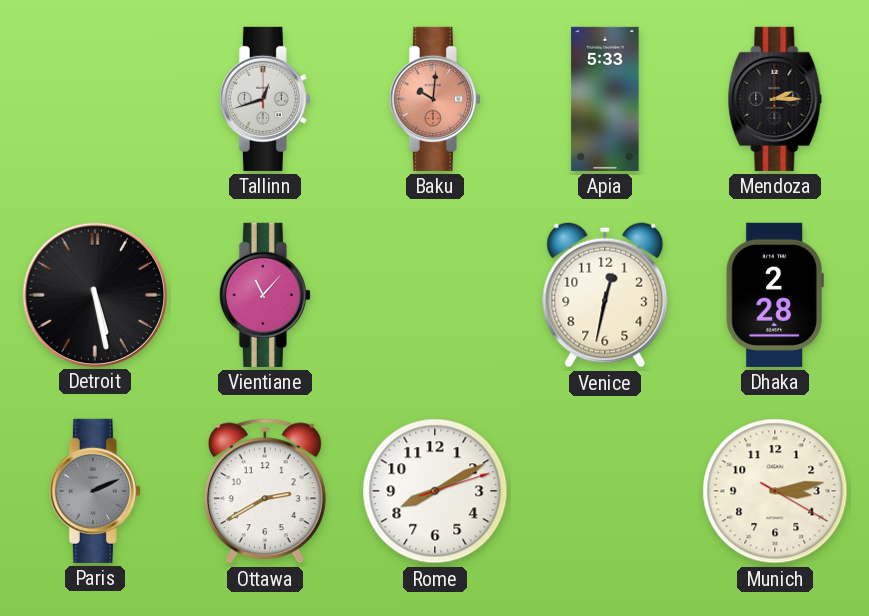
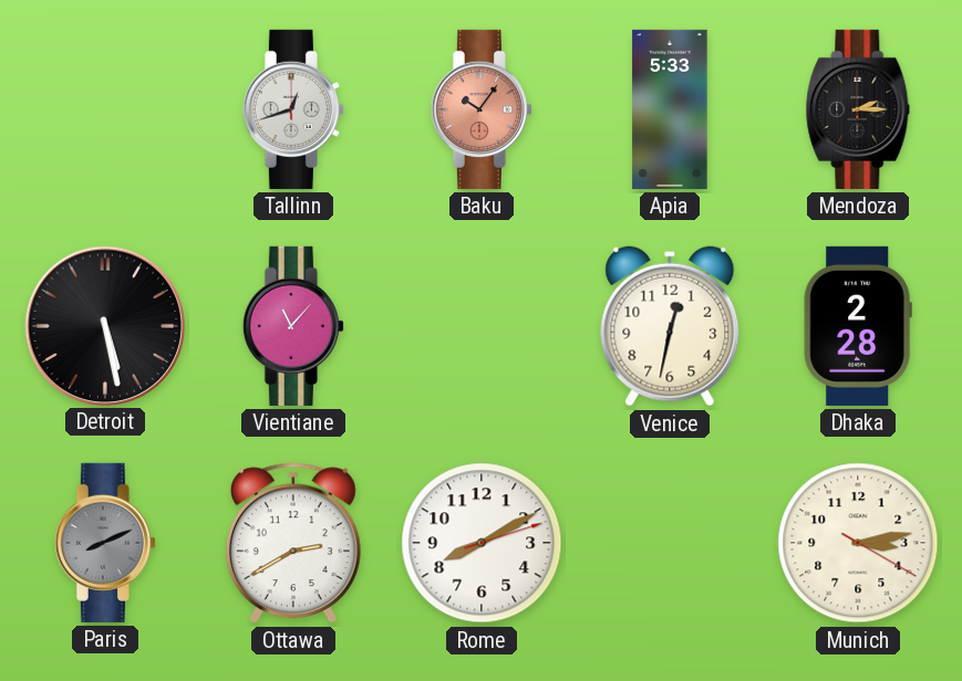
Baku: 10:01 -> 10:06 (482, 109)
Paris: 2:11 -> 8:11 (105, 543)
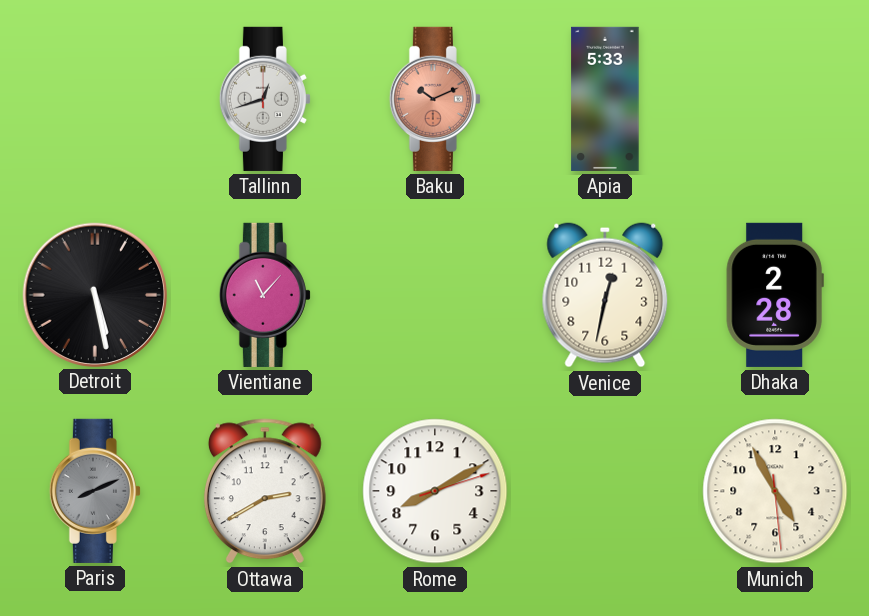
Baku: 10:06 -> 10:11 (435, 99)
Mendoza: 2:15 -> none (858, 109)
Munich: 3:13 -> 4:55 (775, 491)
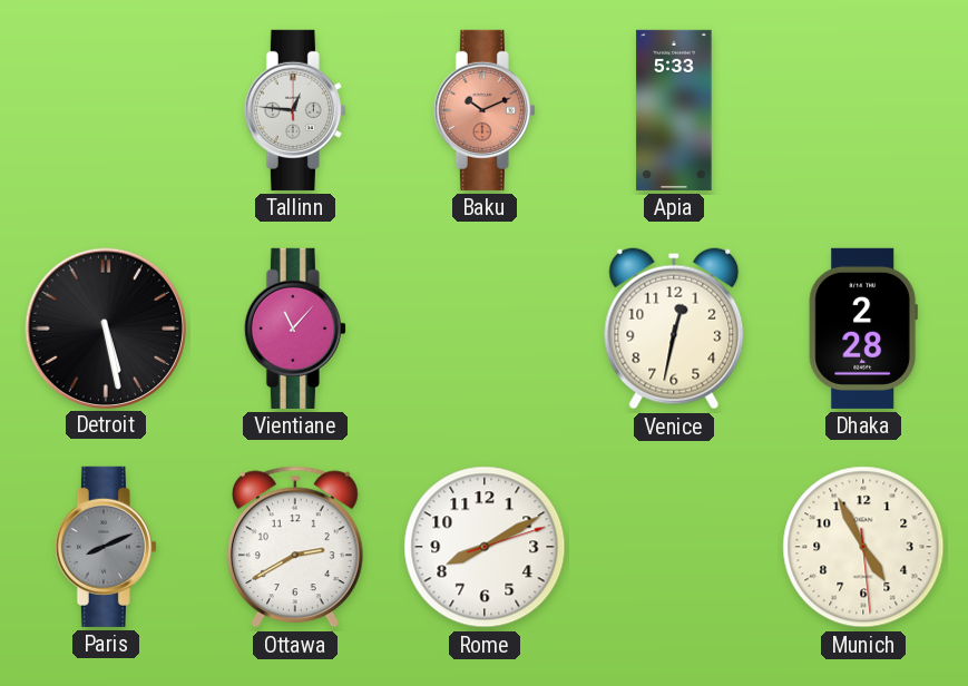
Tallinn: 12:42 -> 12:46 (295, 110)
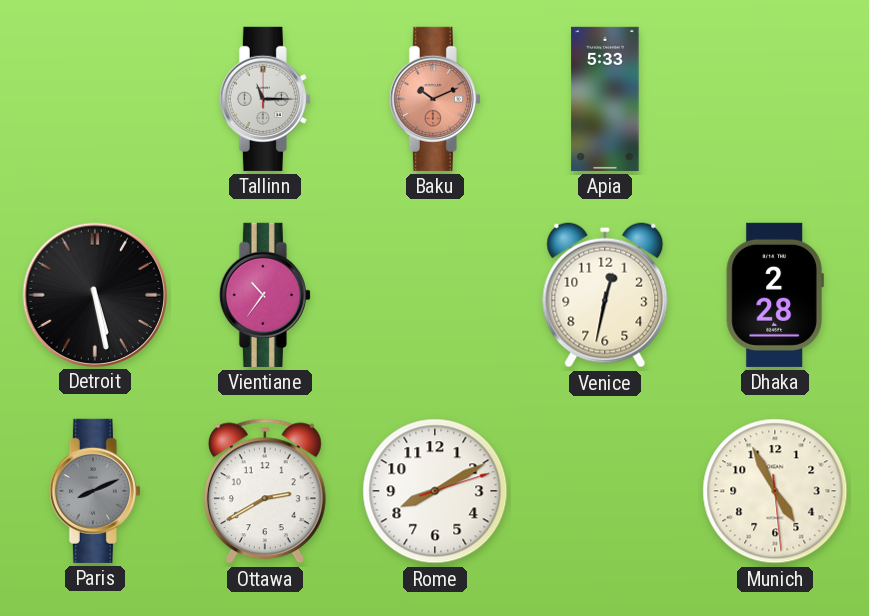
Tallinn: 12:46 -> 11:15 (265, 99)
Vientiane: 11:07 -> 10:36 (265, 295)
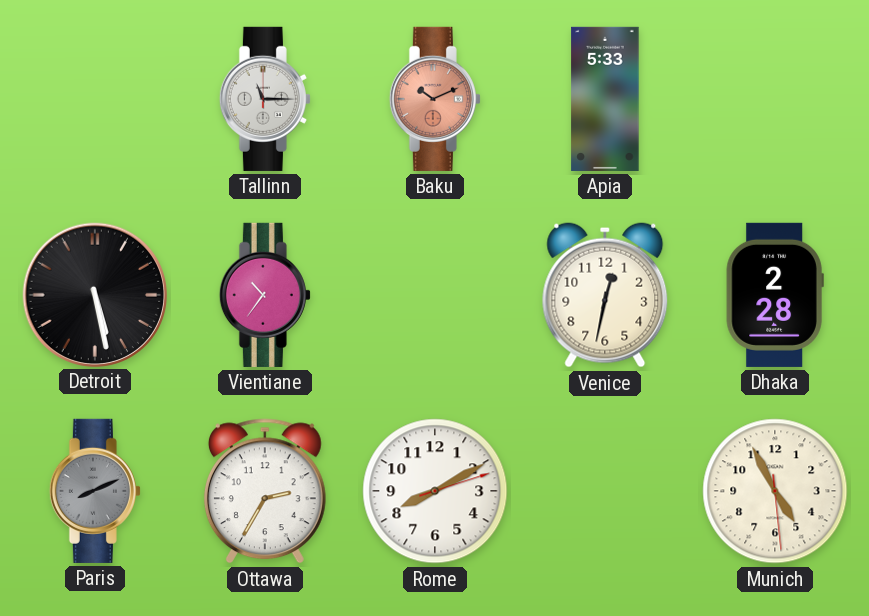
Ottawa: 2:40 -> 2:35 (265, 491)
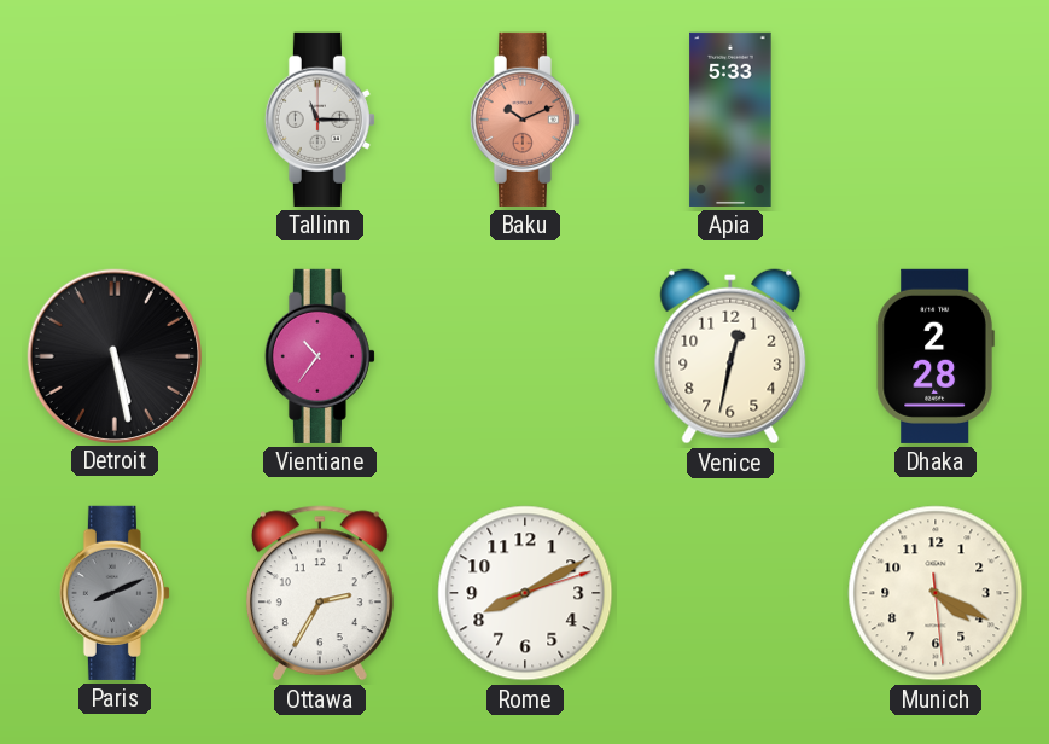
Munich: 4:55 -> 4:19 (936, 593)
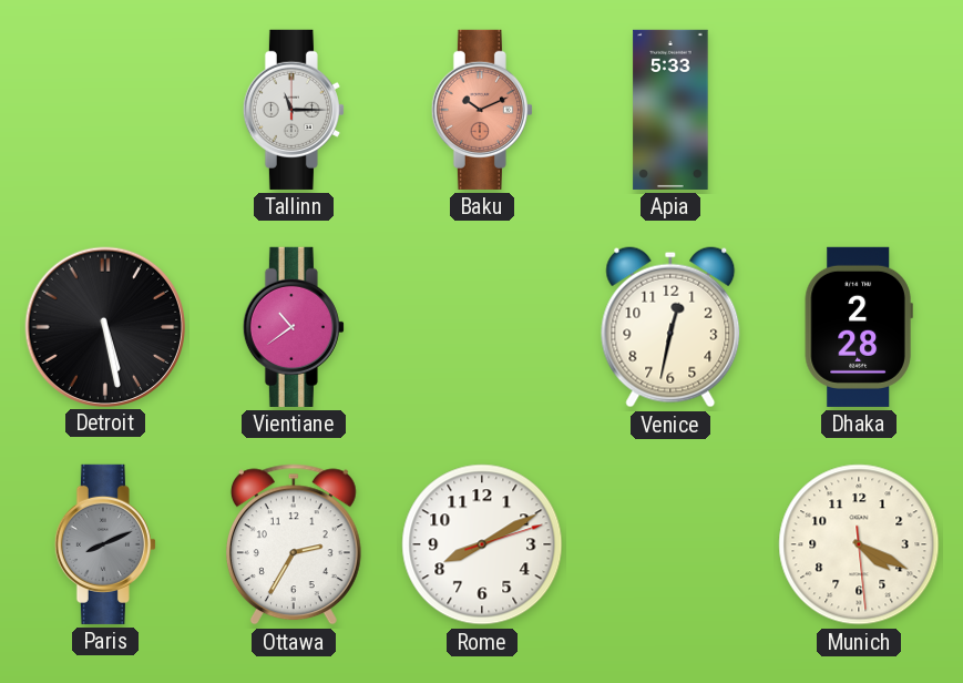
Vientiane: 10:36 -> 10:39 (294, 327)
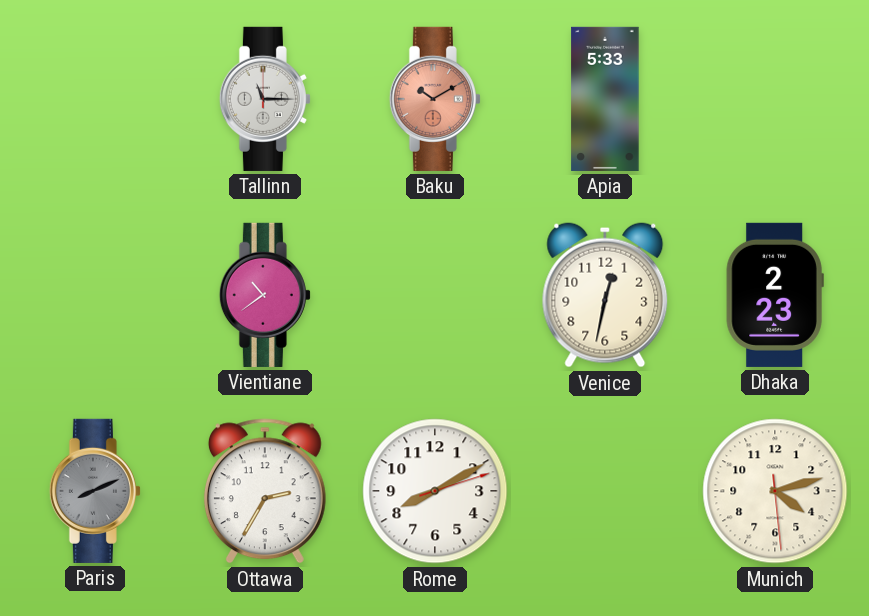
Baku: 10:11 -> 10:10 (435, 99)
Detroit: 5:28 -> none (104, 326)
Dhaka: 2:28 -> 2:23 (775, 295)
Munich: 4:19 -> 4:12 (775, 491)
